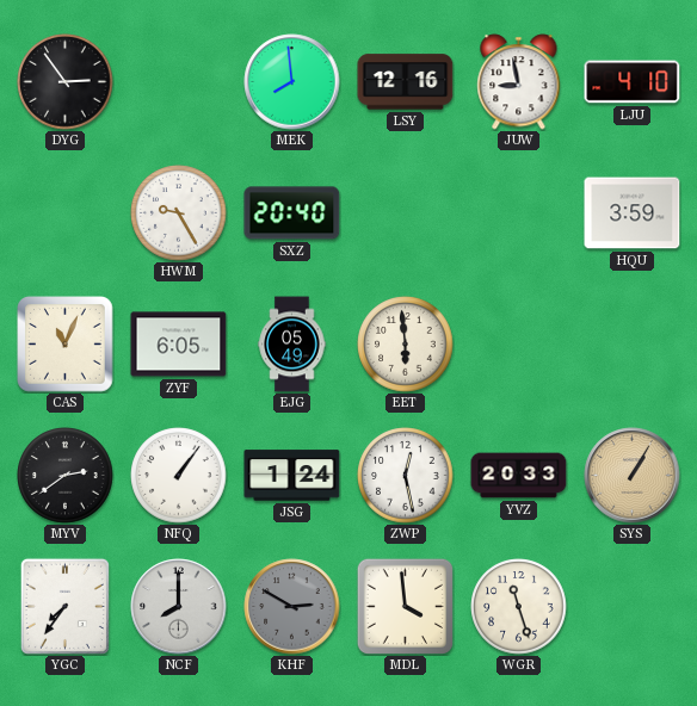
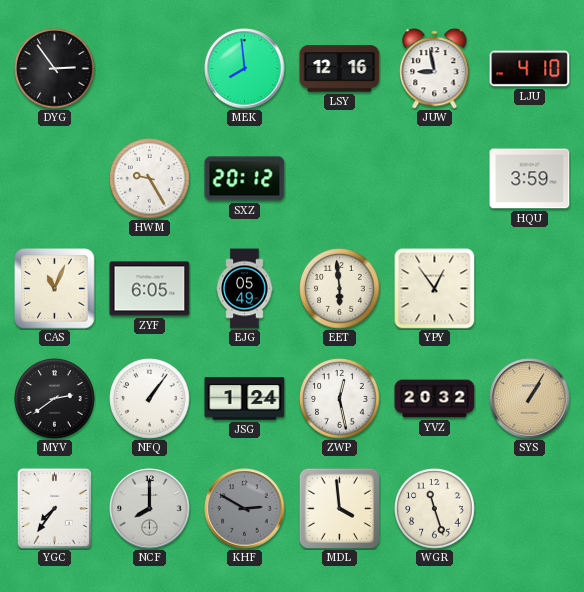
SXZ: 20:40 -> 20:12 (245, 179)
YPY: none -> 12:54 (435, 289)
YVZ: 20:33 -> 20:32 (435, 399)
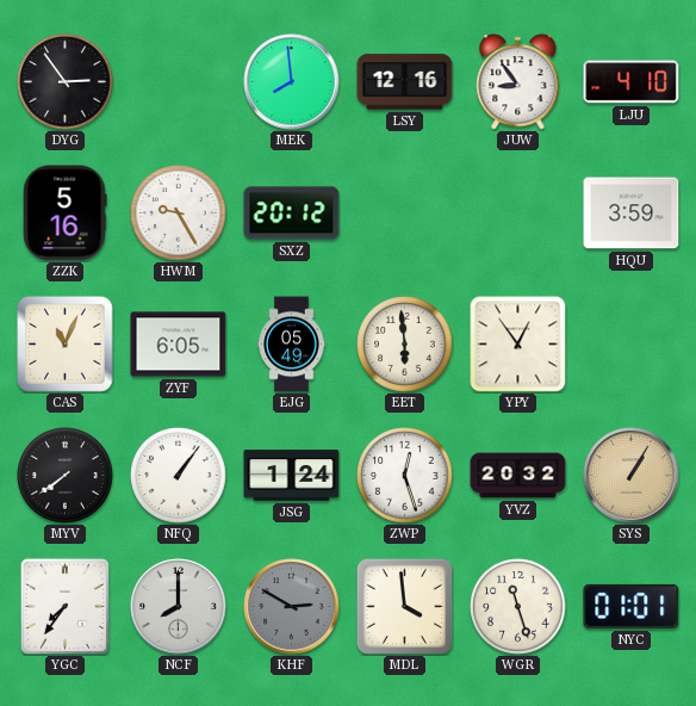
JUW: 8:58 -> 8:54 (518, 82)
ZZK: none -> 5:16 (66, 213)
MYV: 2:39 -> 7:39 (66, 476)
ZWP: 12:28 -> 12:27 (405, 476)
NYC: none -> 01:01 (632, 606)
